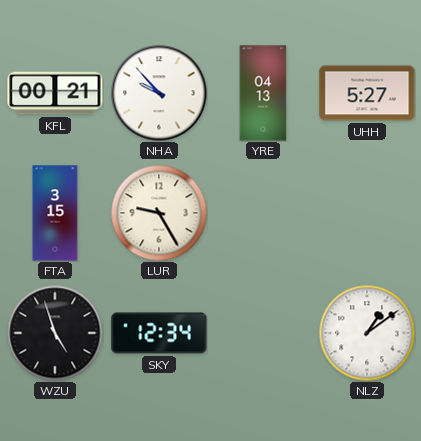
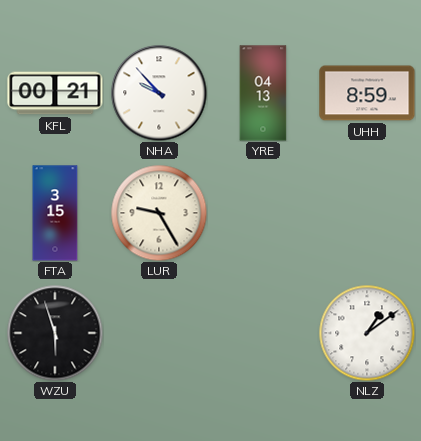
UHH: 5:27 -> 8:59 (367, 93)
WZU: 4:57 -> 5:57 (55, 333)
SKY: 12:34 -> none (159, 333)
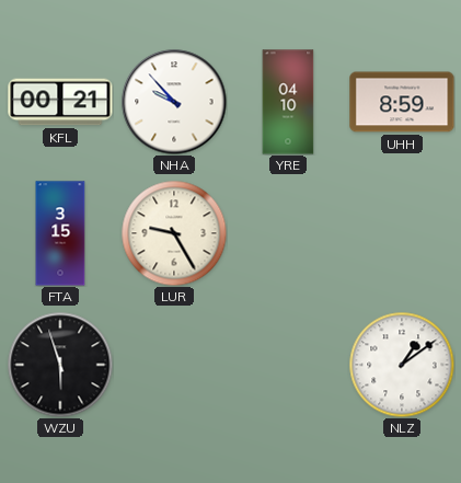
YRE: 04:13 -> 04:10 (288, 102)
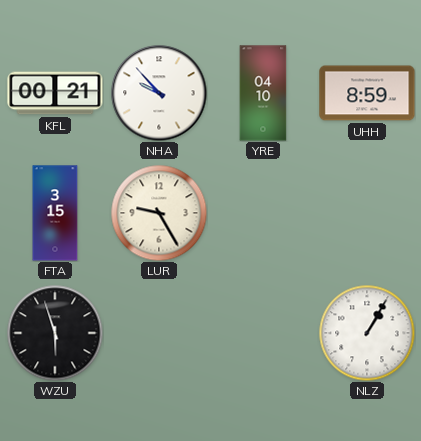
NLZ: 1:09 -> 1:05 (367, 333)
